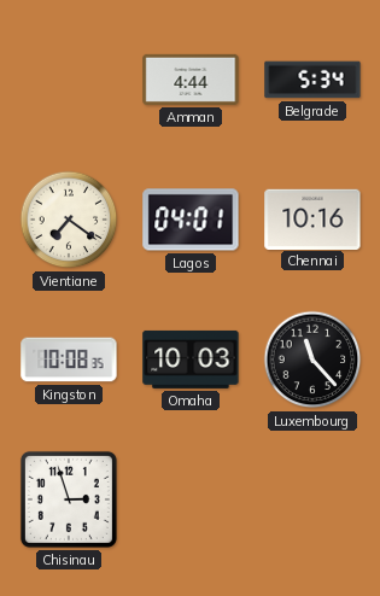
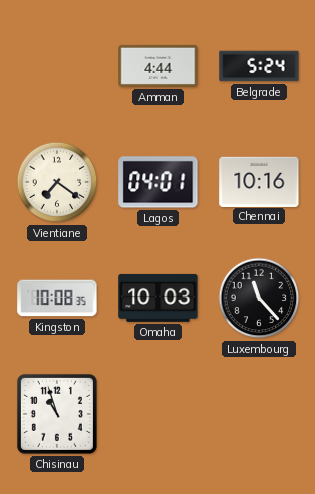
Belgrade: 5:34 -> 5:24 (259, 66)
Chisinau: 2:57 -> 10:57 (57, 414)
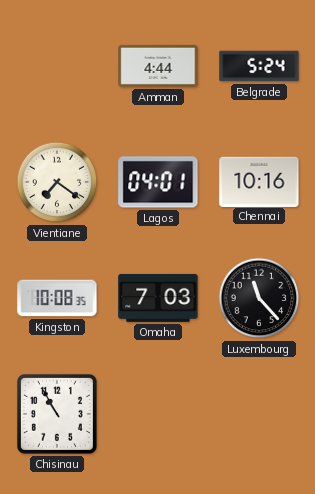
Omaha: 10:03 -> 7:03 (158, 298)
Chisinau: 10:57 -> 10:55 (57, 414)
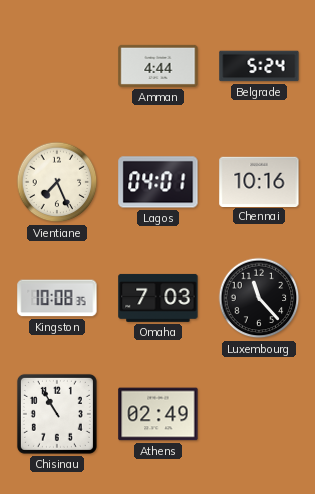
Vientiane: 7:21 -> 7:26 (57, 182)
Athens: none -> 02:49 (158, 414)
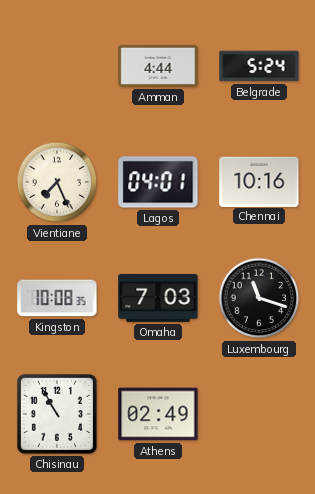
Luxembourg: 11:23 -> 11:18 (259, 298)
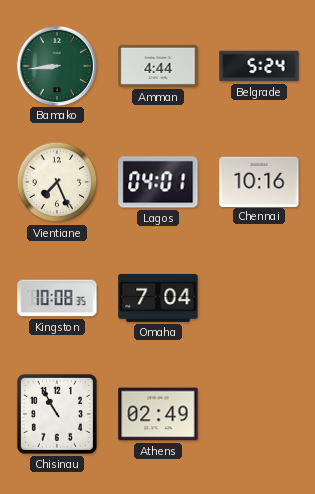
Bamako: none -> 8:44 (56, 65)
Omaha: 7:03 -> 7:04 (158, 298)
Luxembourg: 11:18 -> none (259, 298)
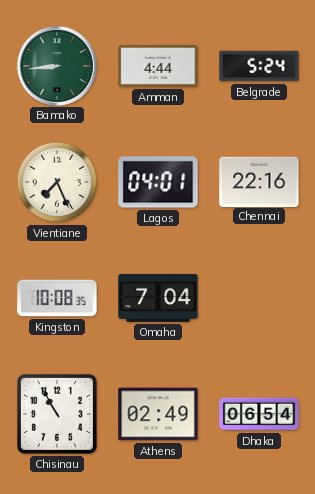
Chennai: 10:16 -> 22:16 (259, 181)
Dhaka: none -> 06:54 (259, 414)
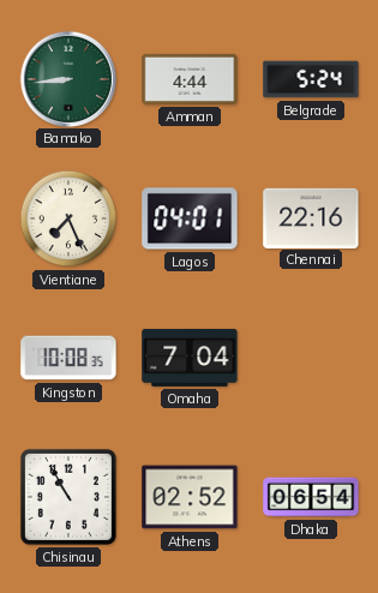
Athens: 02:49 -> 02:52 (190, 497)
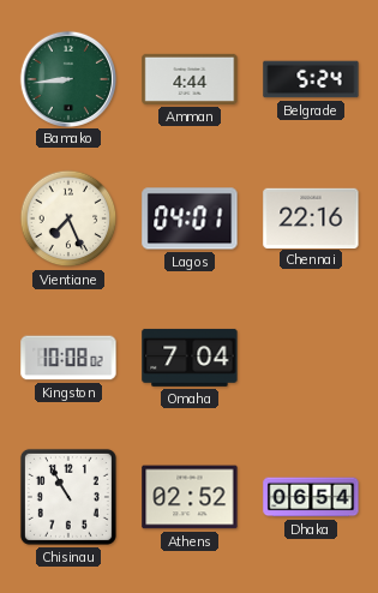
Kingston: 10:08:35 -> 10:08:02 (68, 358)
